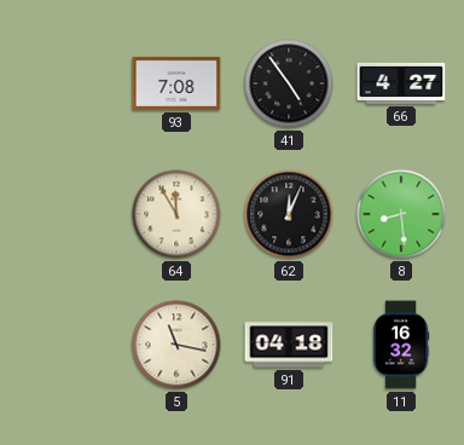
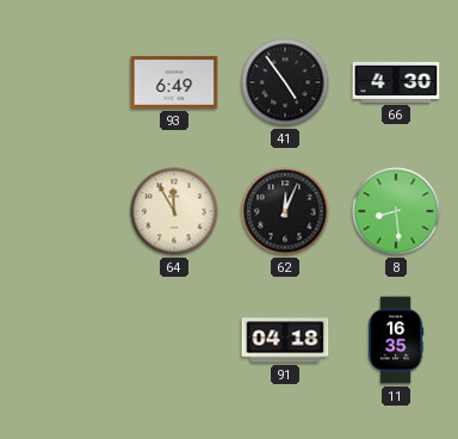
93: 7:08 -> 6:49 (174, 82)
66: 4:27 -> 4:30 (396, 82)
5: 11:17 -> none (176, 345)
11: 16:32 -> 16:35 (396, 340)
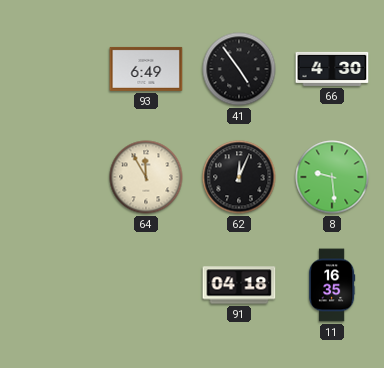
8: 8:29 -> 9:29 (332, 177)
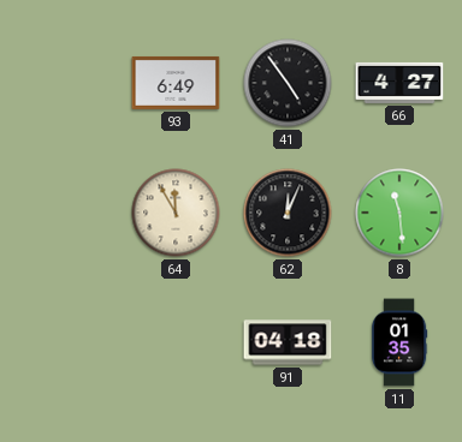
66: 4:30 -> 4:27 (399, 83)
8: 9:29 -> 11:29 (399, 213)
11: 16:35 -> 01:35 (399, 342)
